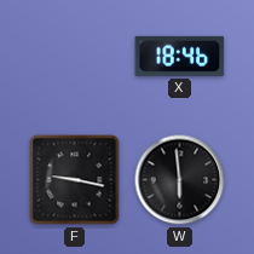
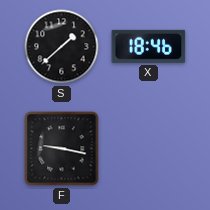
S: none -> 1:38 (62, 47)
W: 5:59 -> none (180, 180)
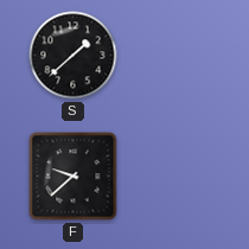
X: 18:46 -> none (149, 46)
F: 9:17 -> 9:38 (74, 177)
